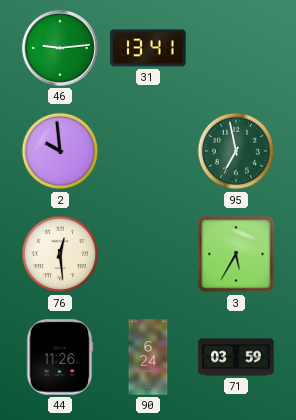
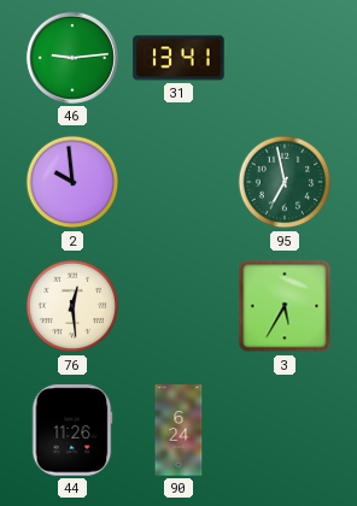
71: 03:59 -> none (236, 357)
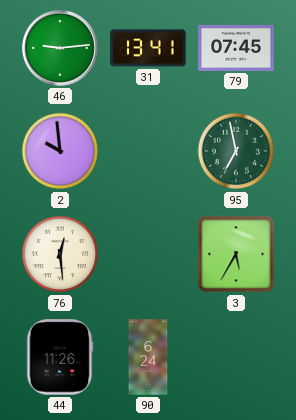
79: none -> 07:45 (236, 48)
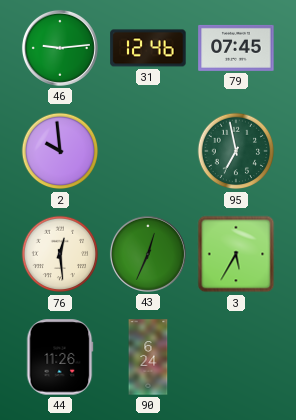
31: 13:41 -> 12:46 (148, 48)
43: none -> 12:34 (148, 254)
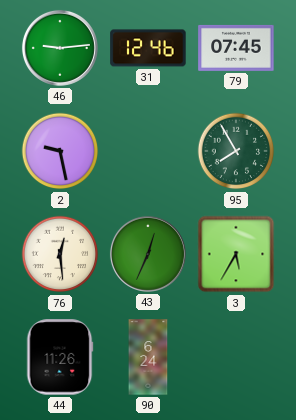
2: 9:59 -> 9:28 (60, 151)
95: 6:58 -> 7:55 (236, 151)
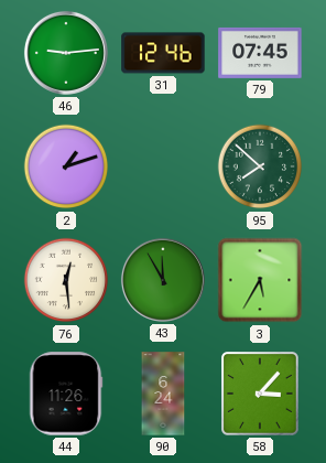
2: 9:28 -> 1:12 (66, 166)
95: 7:55 -> 7:52 (260, 166)
43: 12:34 -> 11:55 (163, 280)
58: none -> 3:07 (261, 395)
